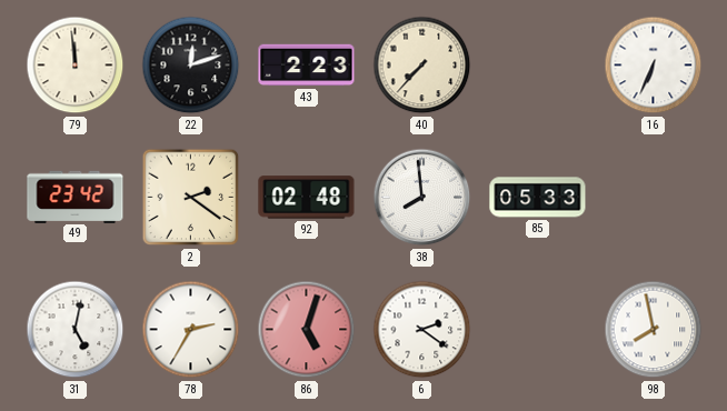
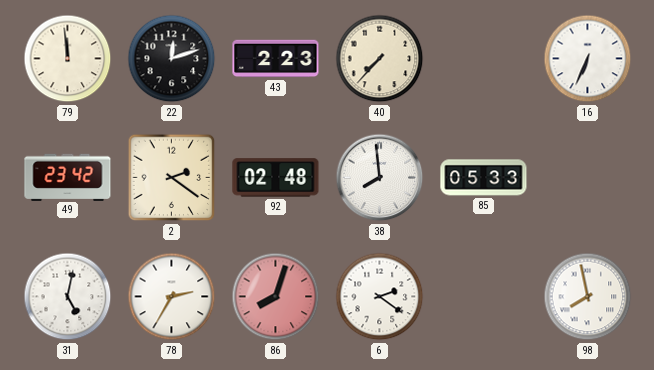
86: 5:03 -> 8:03 (276, 297)
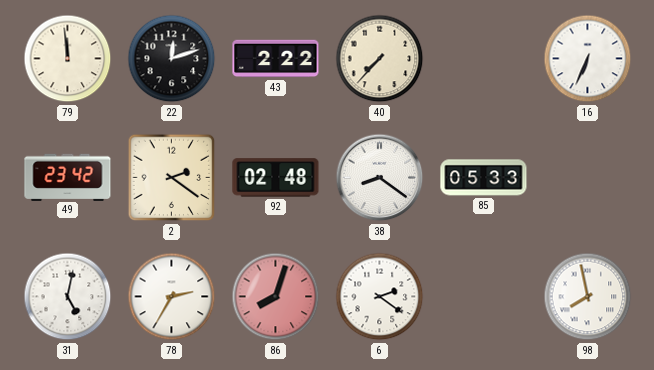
43: 2:23 -> 2:22 (276, 59)
38: 7:59 -> 8:21 (380, 178)
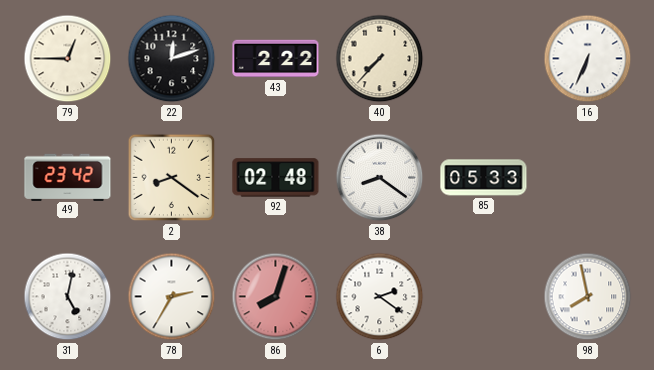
79: 11:59 -> 12:45 (68, 59)
2: 2:21 -> 8:21 (172, 178)
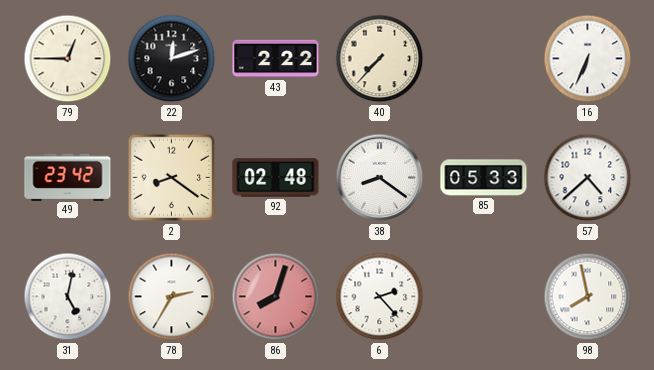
57: none -> 4:38 (588, 178)
6: 2:21 -> 2:23 (380, 297)
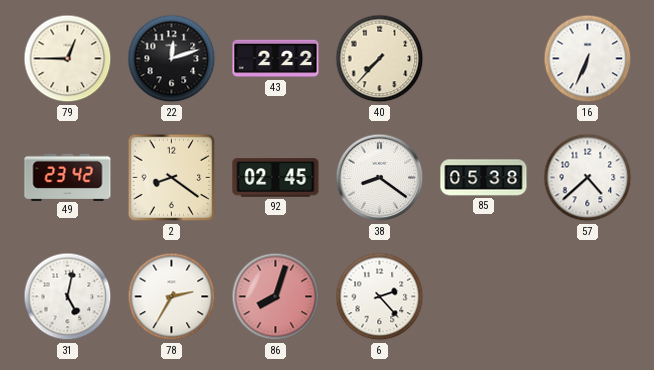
92: 02:48 -> 02:45 (276, 178)
85: 05:33 -> 05:38 (484, 178)
98: 7:58 -> none (588, 297)
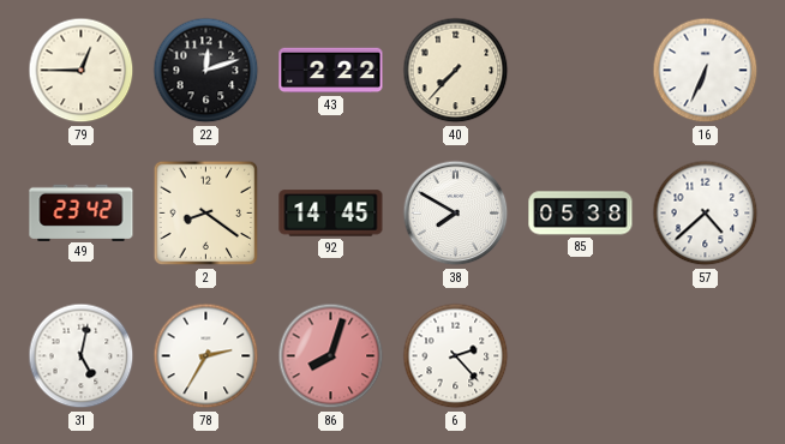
92: 02:45 -> 14:45 (331, 214)
38: 8:21 -> 7:50 (456, 214)
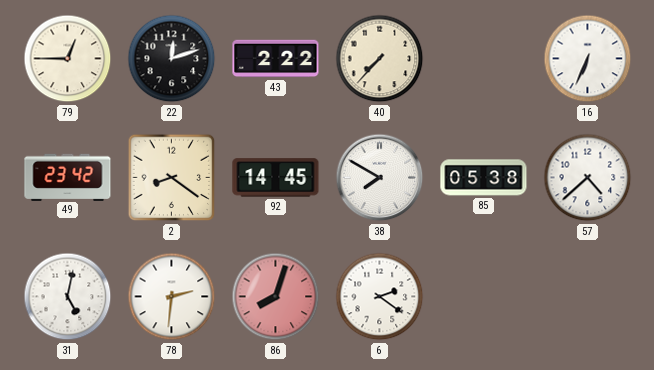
78: 2:35 -> 2:31 (172, 297)
6: 2:23 -> 2:21 (380, 297)
